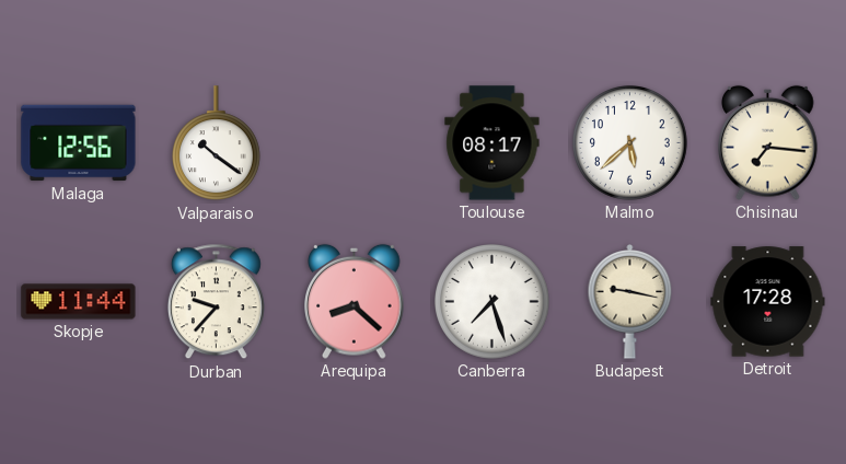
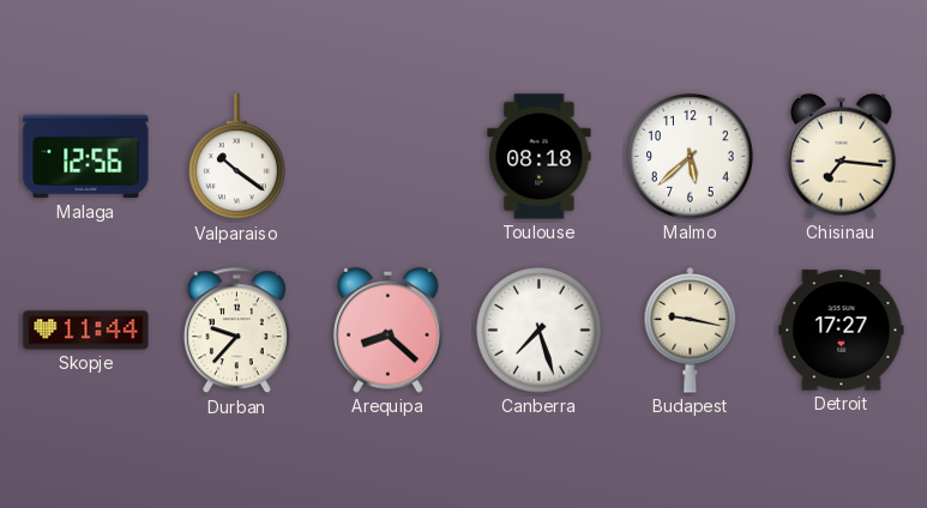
Toulouse: 08:17 -> 08:18 (540, 157)
Detroit: 17:28 -> 17:27 (842, 331)
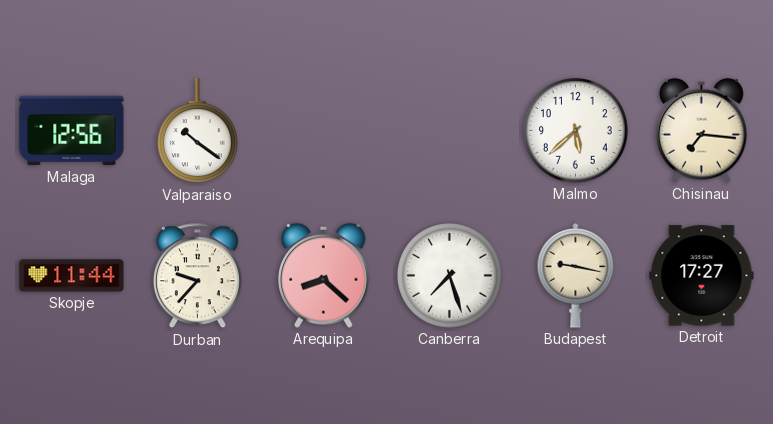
Toulouse: 08:18 -> none (540, 157)
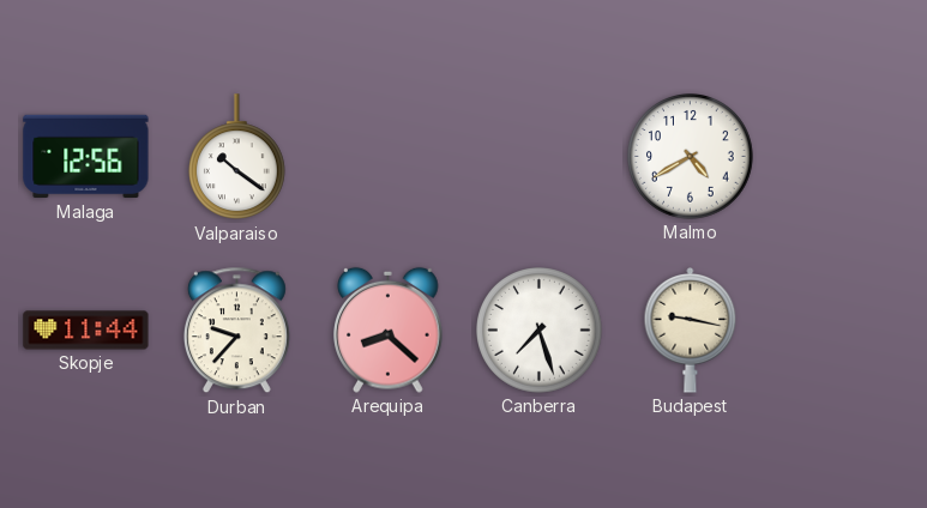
Malmo: 5:38 -> 4:40 (691, 157)
Chisinau: 7:16 -> none (702, 130)
Detroit: 17:27 -> none (702, 276)
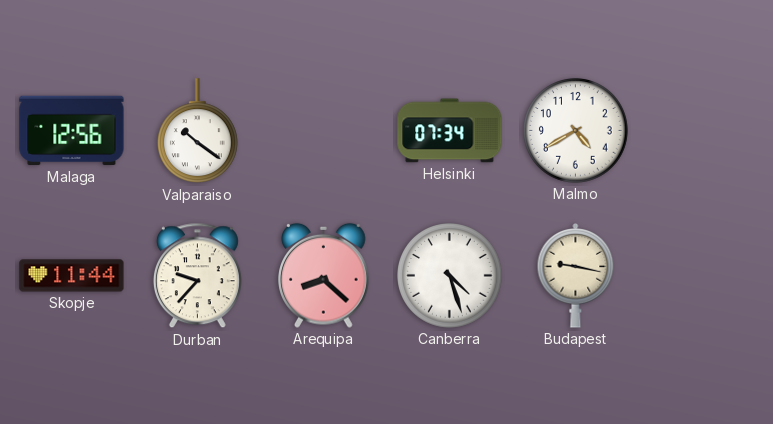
Helsinki: none -> 07:34 (450, 131)
Canberra: 7:27 -> 4:27 (450, 276)
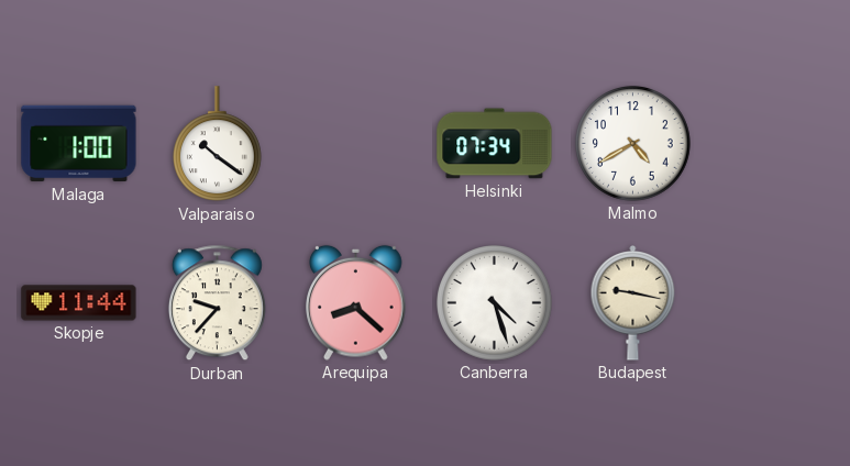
Malaga: 12:56 -> 1:00 (79, 144)
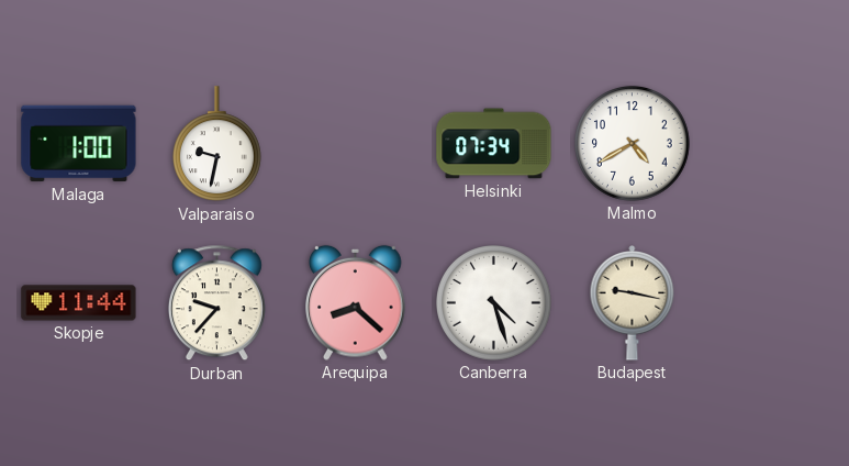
Valparaiso: 10:21 -> 9:32 (216, 144)
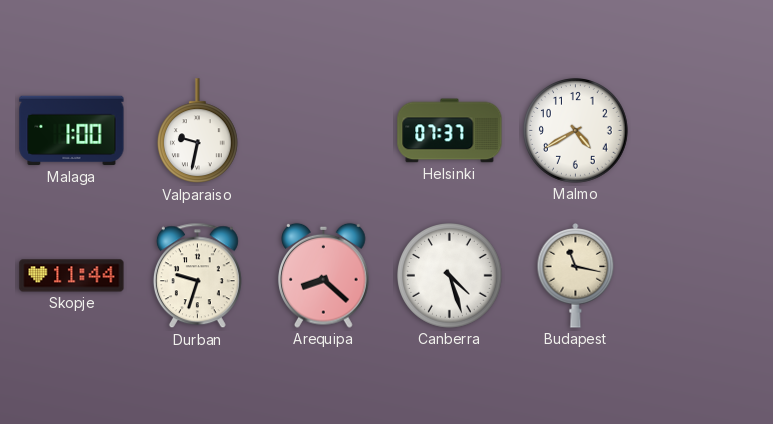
Helsinki: 07:34 -> 07:37 (450, 131)
Durban: 9:37 -> 9:33 (197, 276)
Budapest: 9:17 -> 11:17 (576, 276)
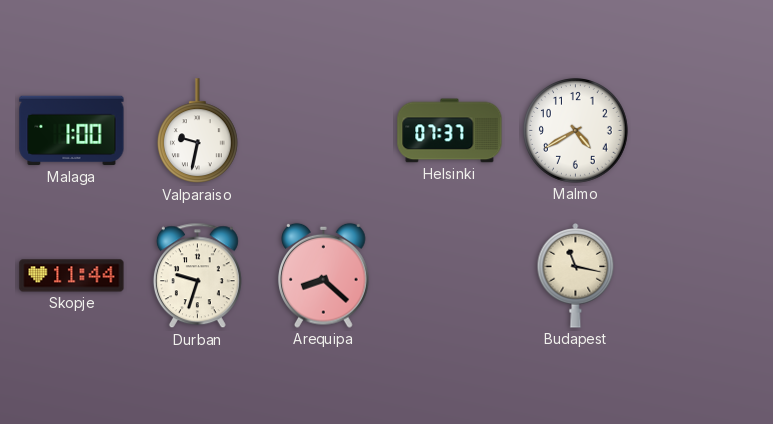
Canberra: 4:27 -> none (450, 276)
